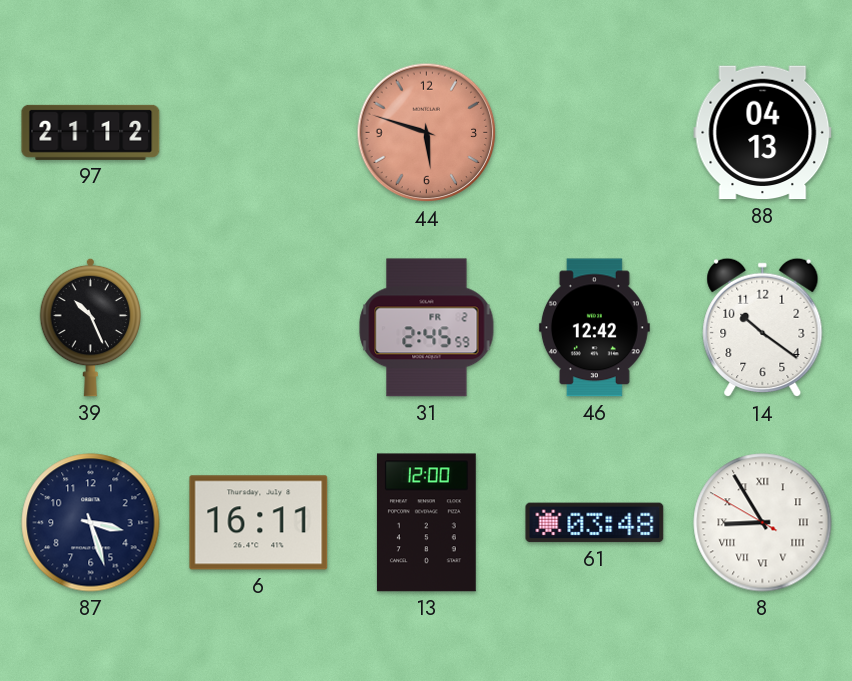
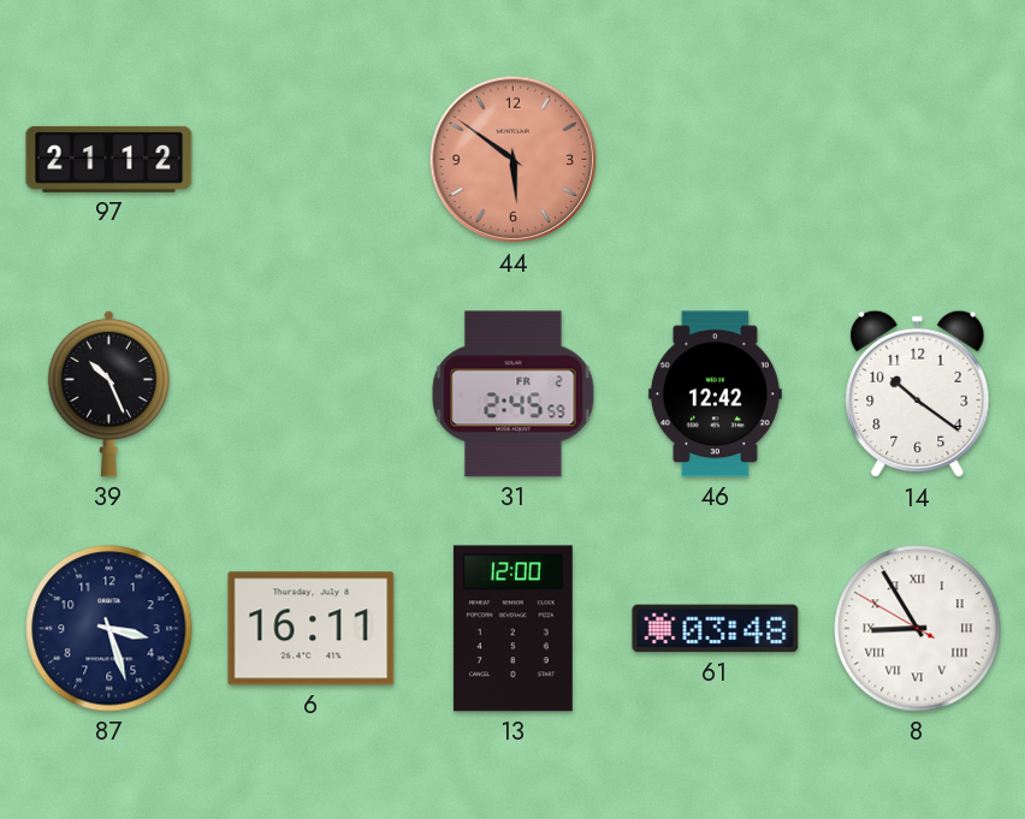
44: 5:48 -> 5:51 (514, 160)
88: 04:13 -> none (763, 133)
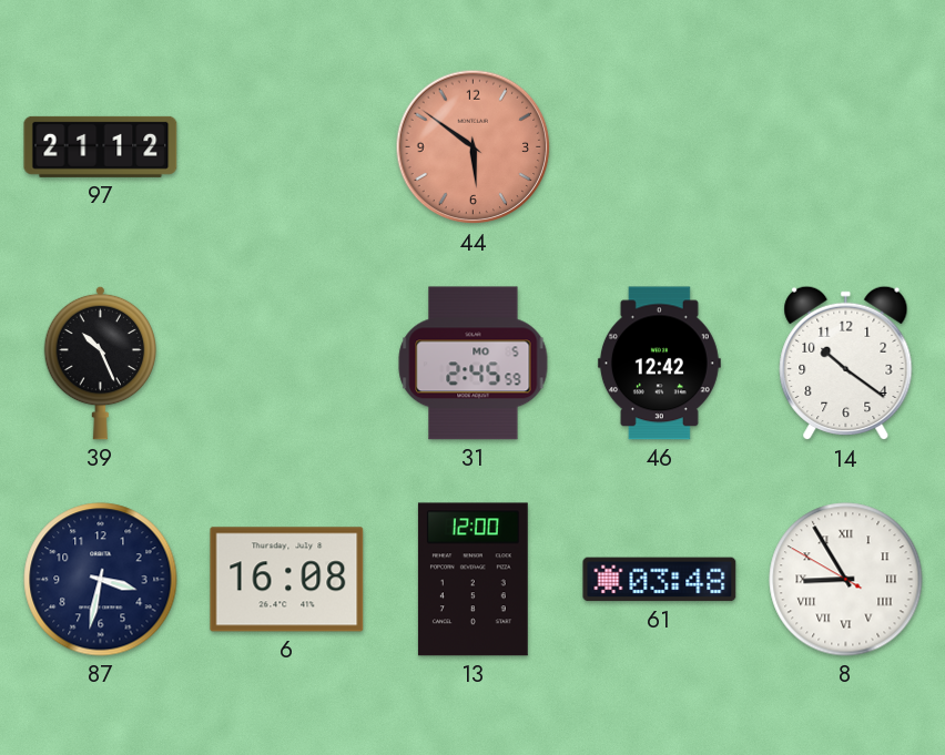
31 date: FR 2 -> MO 5 (474, 364)
87: 3:27 -> 3:32 (101, 580)
6: 16:11 -> 16:08 (287, 580)
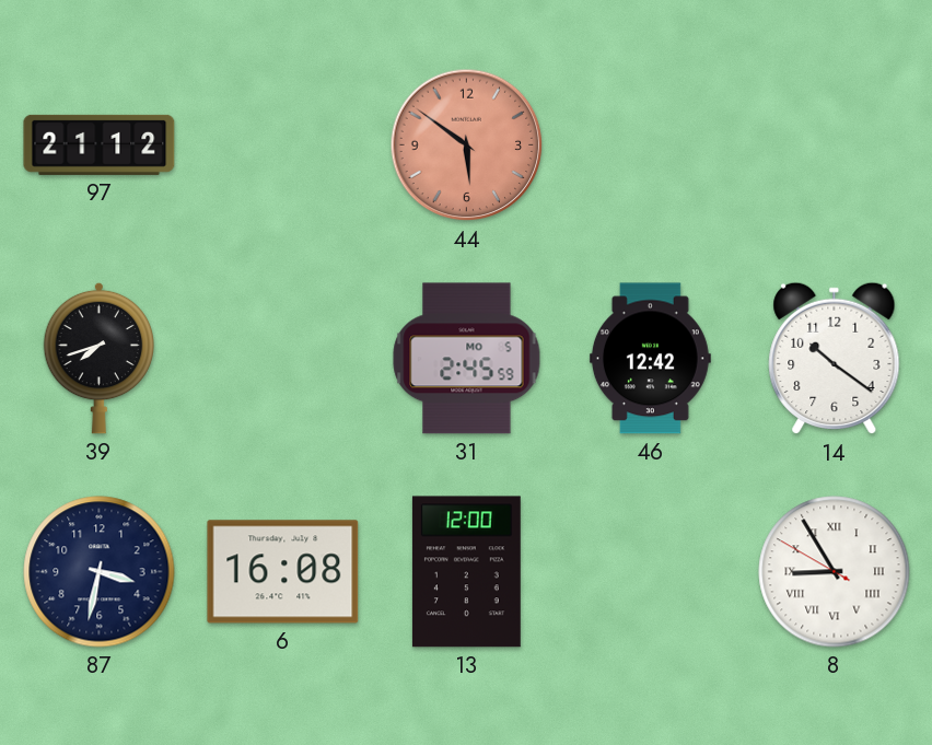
39: 10:26 -> 7:42 (100, 358)
61: 03:48 -> none (660, 580)
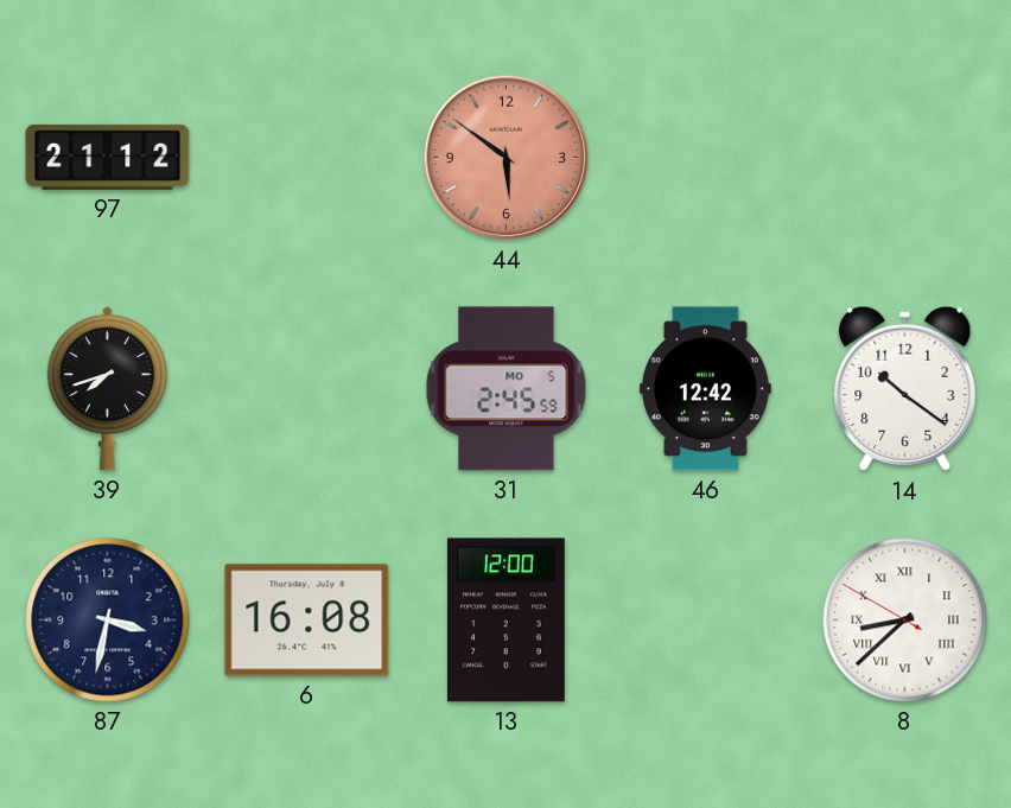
8: 8:54 -> 8:37 (905, 621)
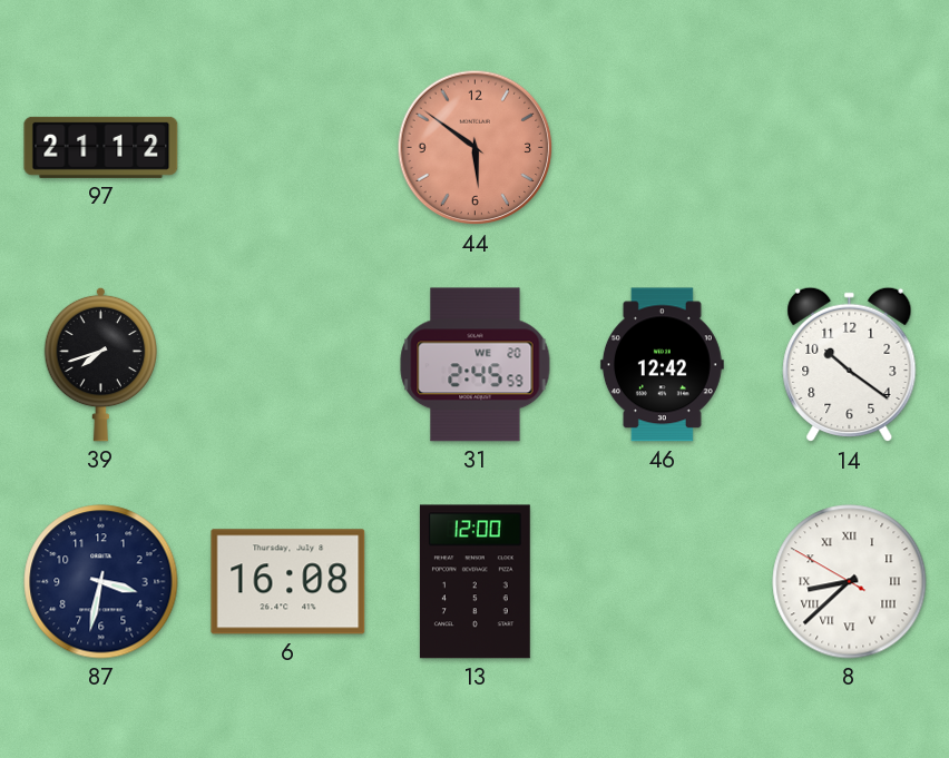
31 date: MO 5 -> WE 20 (476, 365)
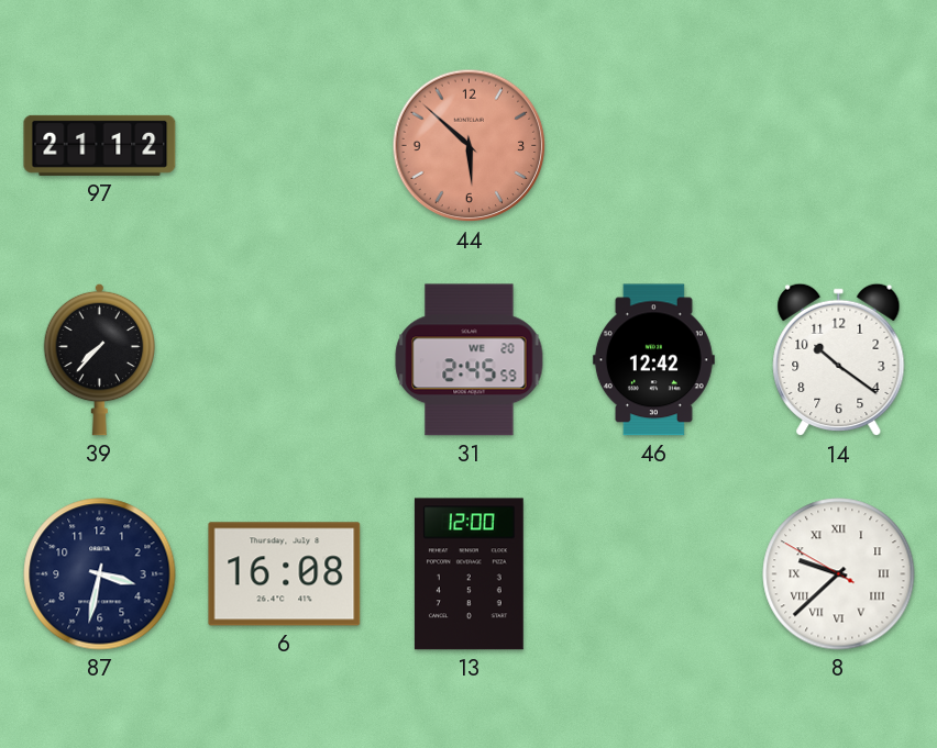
44: 5:51 -> 5:52 (470, 146)
39: 7:42 -> 7:37 (100, 359)
8: 8:37 -> 9:37 (839, 574)
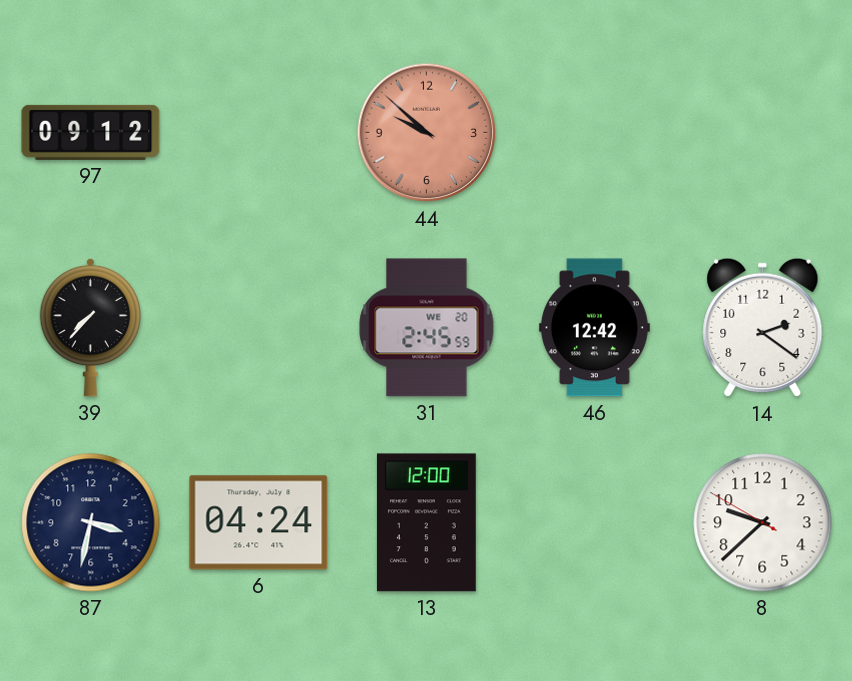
97: 21:12 -> 09:12 (91, 132)
44: 5:52 -> 9:52 (427, 133)
14: 10:21 -> 2:21 (763, 328)
6: 16:08 -> 04:24 (259, 523)
8 numerals: Roman -> Arabic (763, 523)
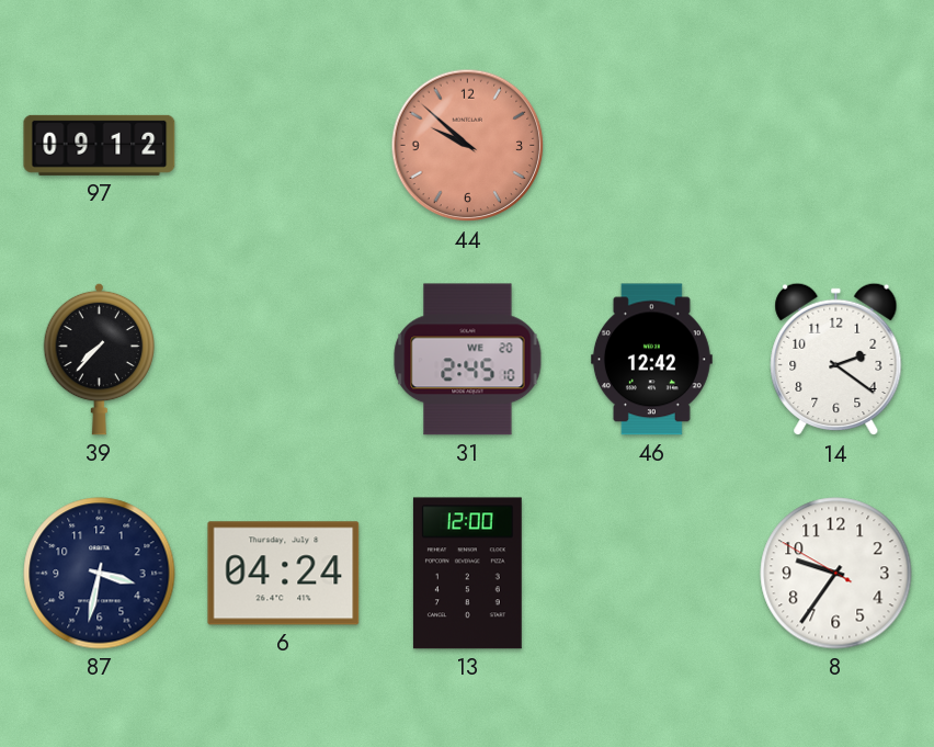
31: 2:45:59 -> 2:45:10 (468, 360)
8: 9:37 -> 9:35 (836, 574)
